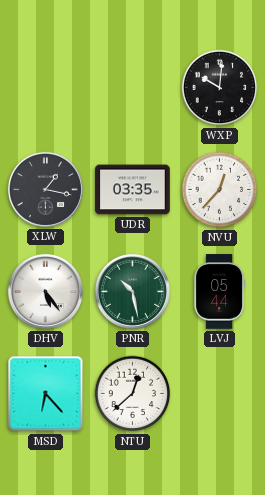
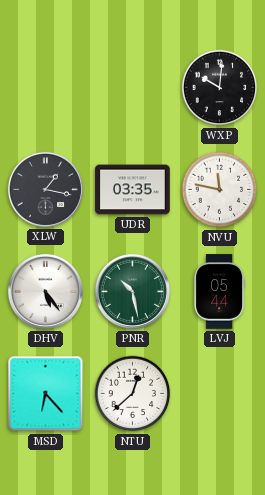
NVU: 12:37 -> 11:47 (220, 190)
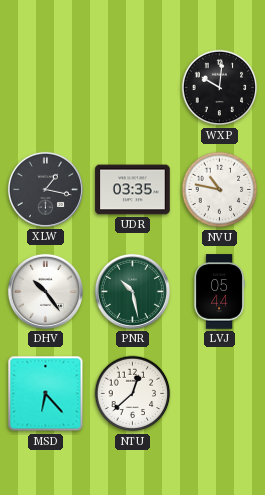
NVU: 11:47 -> 10:47 (220, 190)
DHV: 5:24 -> 10:24 (45, 291)
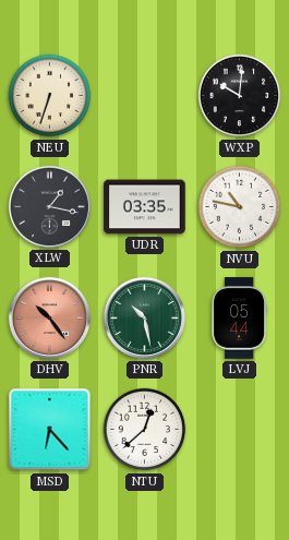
NEU: none -> 6:33 (50, 96)
DHV dial: white -> salmon (49, 317)
